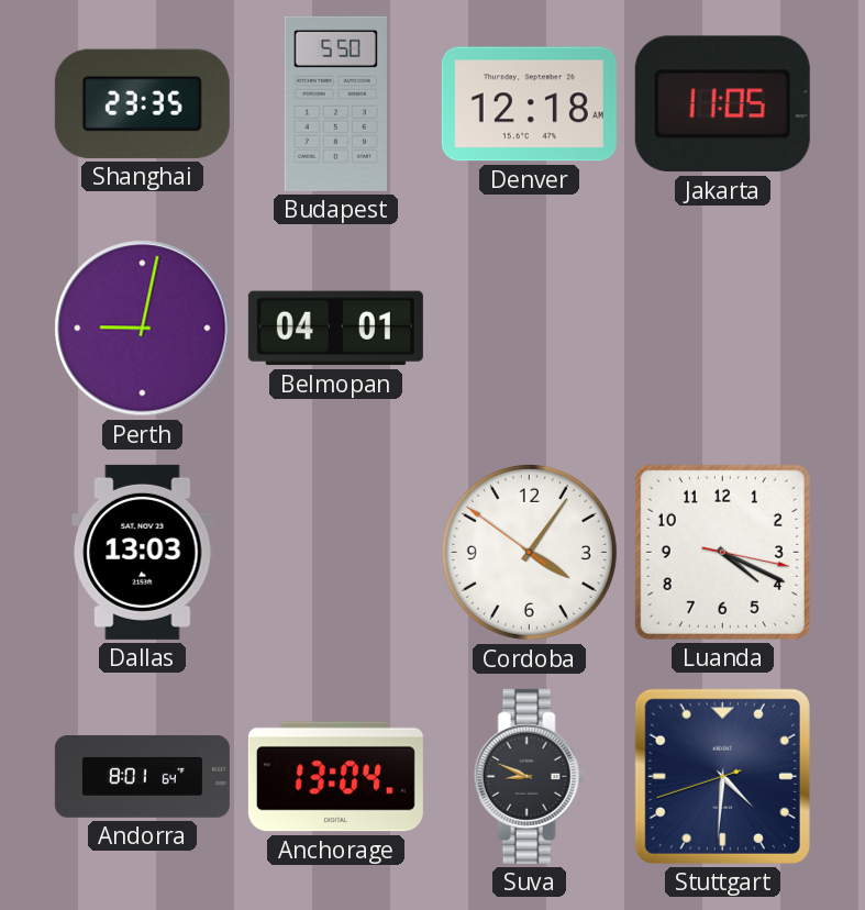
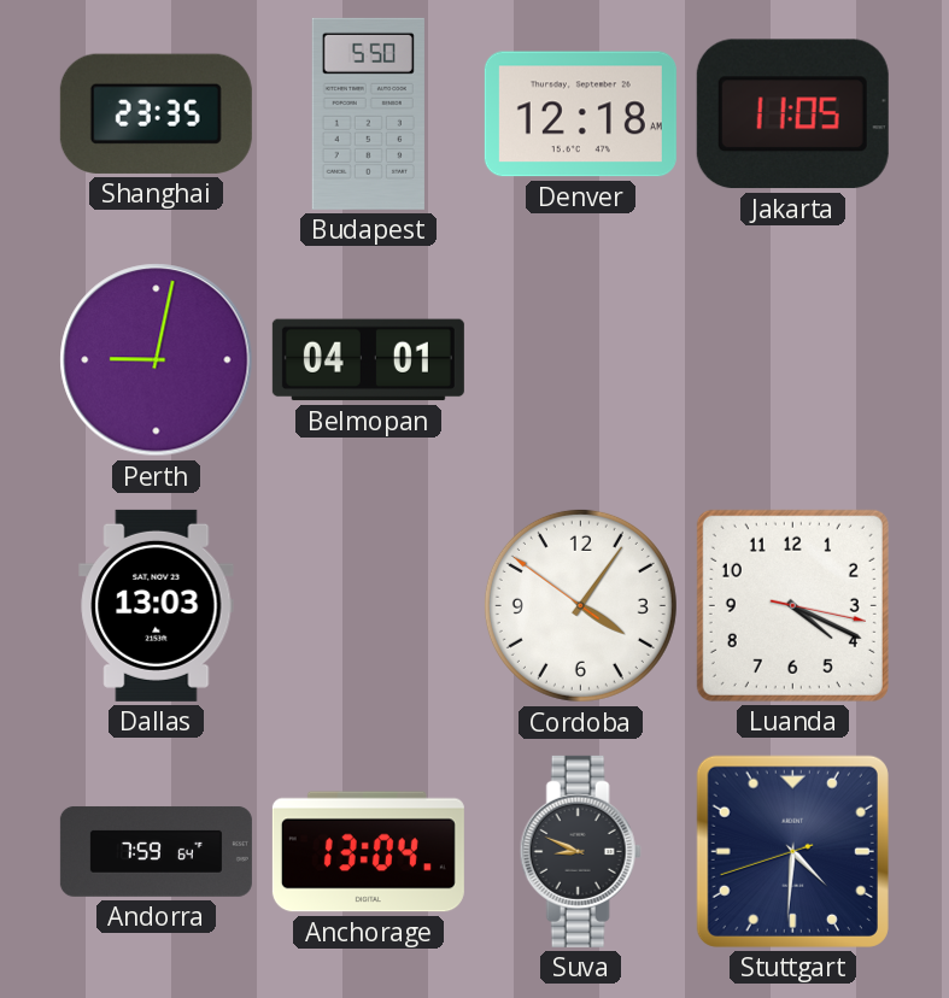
Andorra: 8:01 -> 7:59 (156, 851)
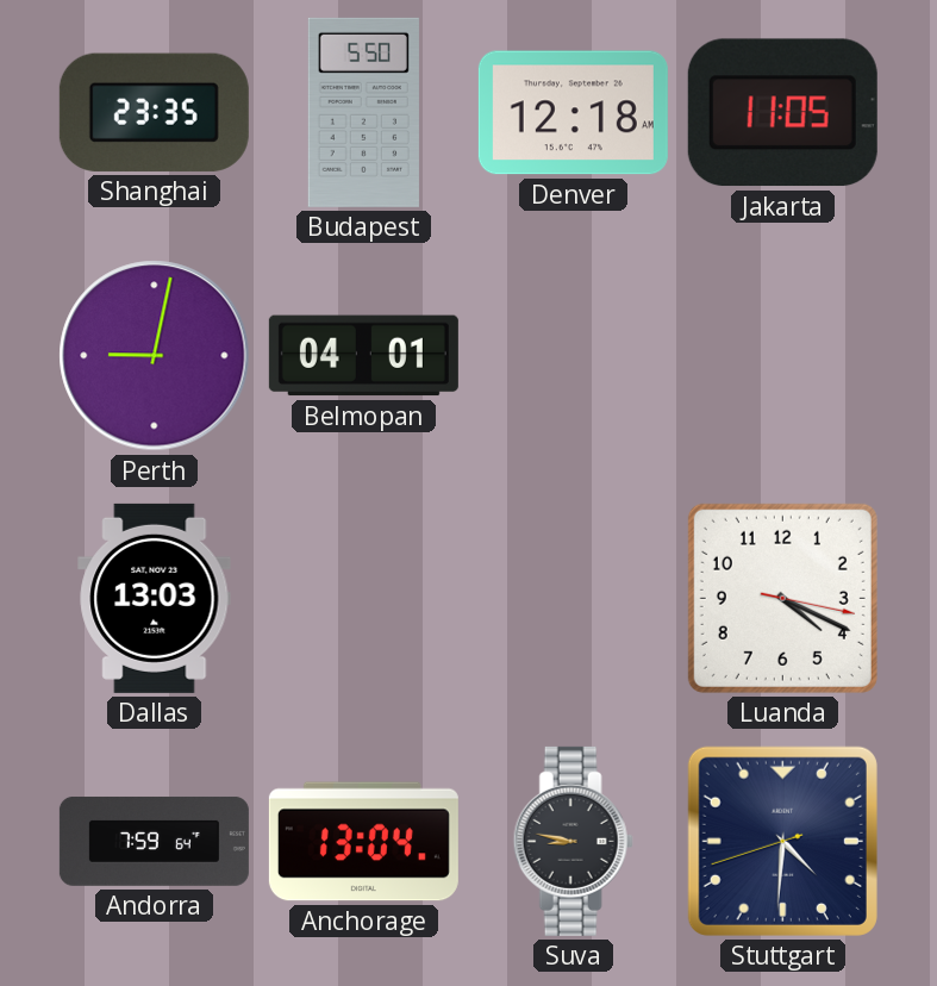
Cordoba: 4:05 -> none (580, 605)
Suva: 8:49 -> 8:47 (573, 841)
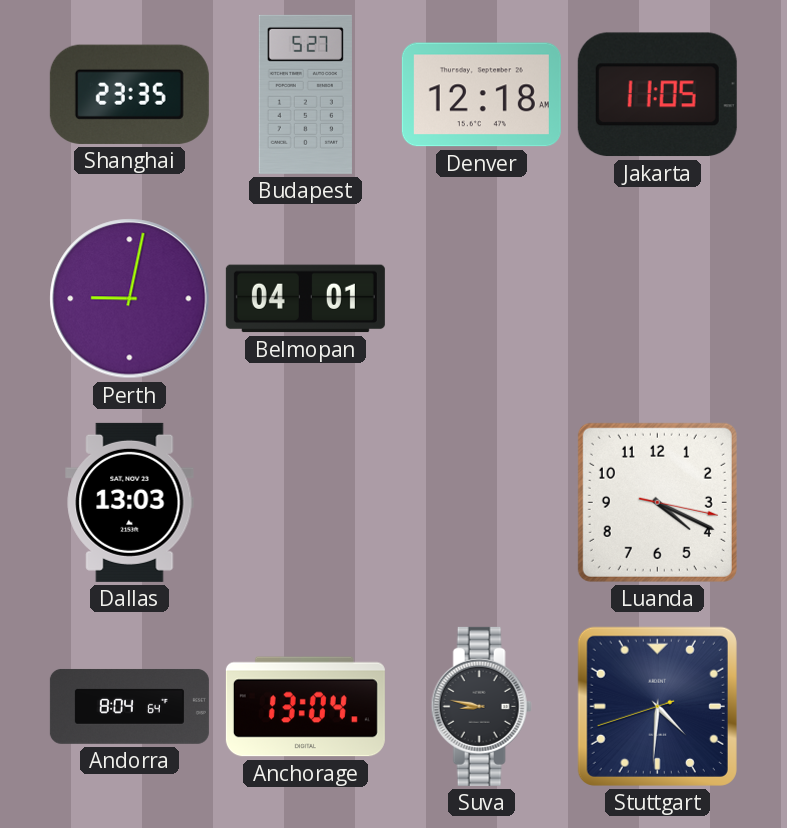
Budapest: 5:50 -> 5:27 (305, 94)
Andorra: 7:59 -> 8:04 (129, 706)
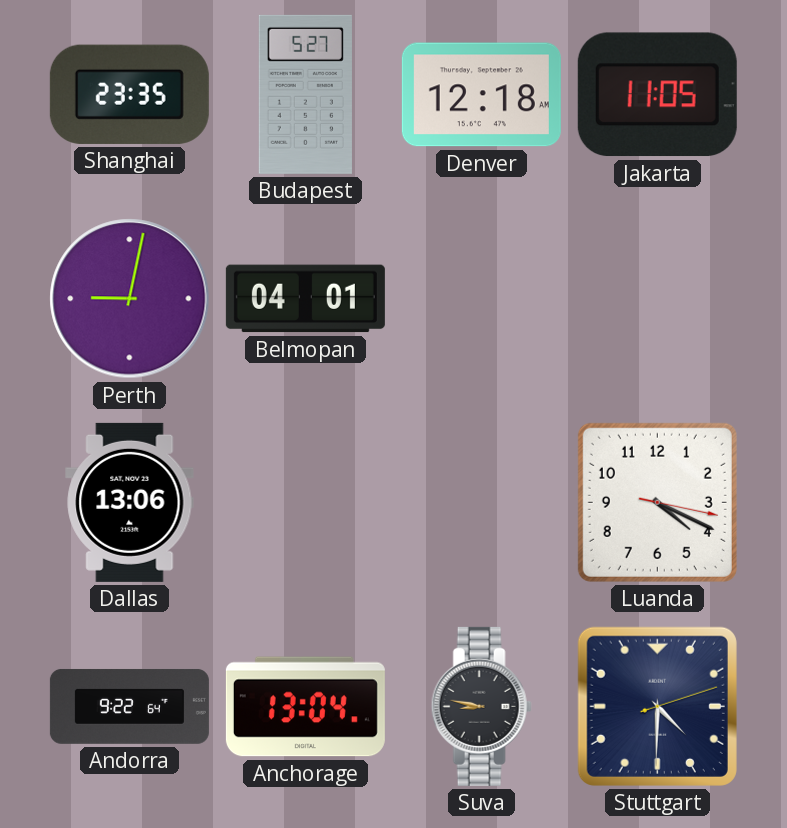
Dallas: 13:03 -> 13:06 (130, 502)
Andorra: 8:04 -> 9:22 (129, 706)
Stuttgart: 4:30:42 -> 4:30:12 (657, 706)
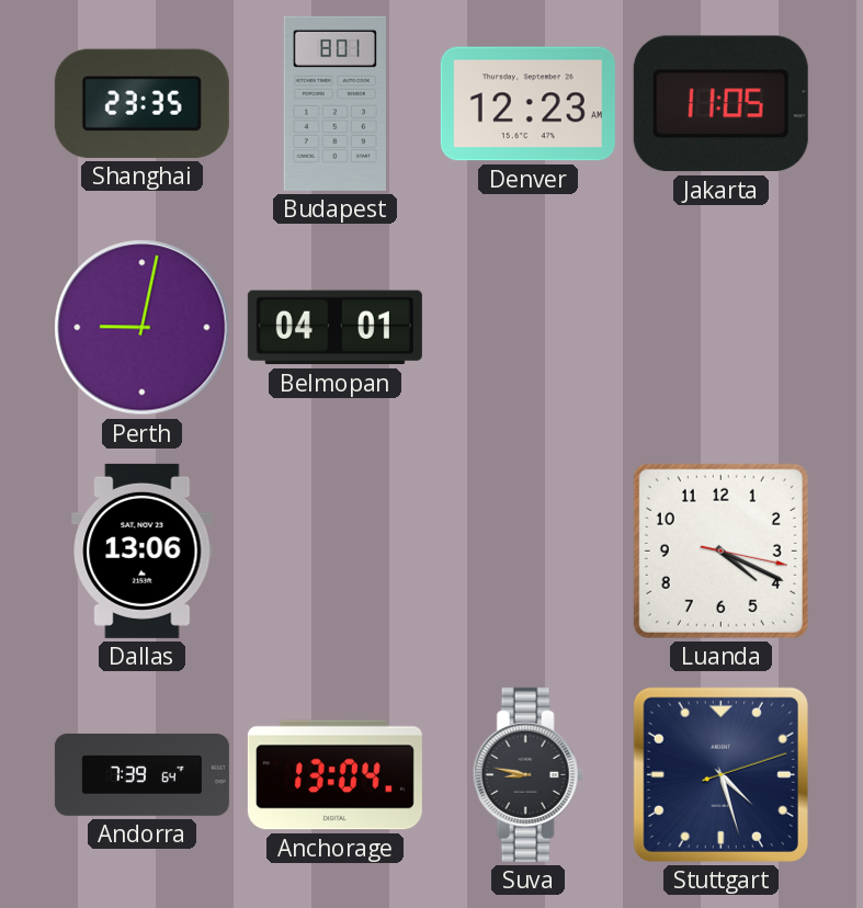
Budapest: 5:27 -> 8:01 (334, 103)
Denver: 12:18 -> 12:23 (527, 104)
Andorra: 9:22 -> 7:39 (141, 774)
Stuttgart: 4:30 -> 4:27 (720, 774)
